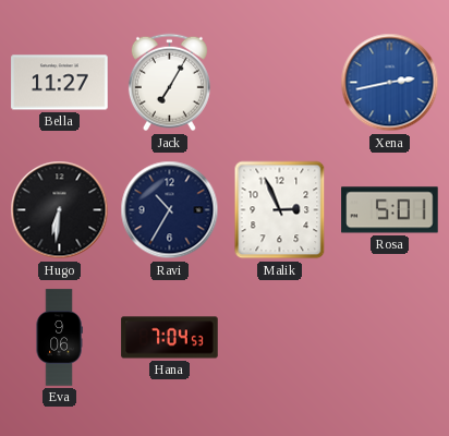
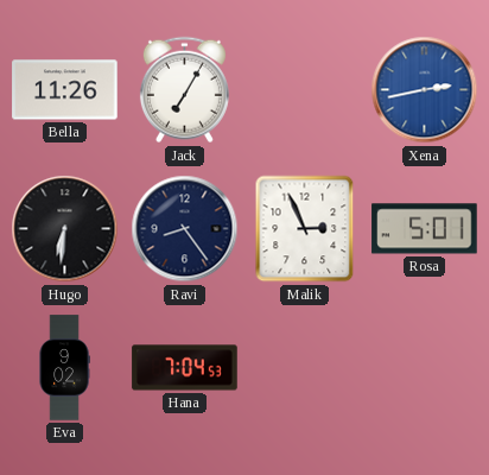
Bella: 11:27 -> 11:26 (65, 90)
Ravi: 10:35 -> 8:24 (185, 229)
Eva: 9:06 -> 9:02 (64, 368)
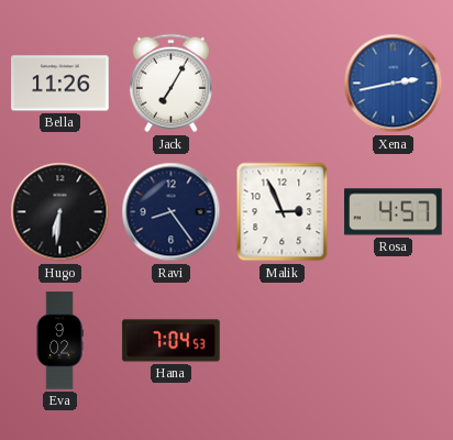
Rosa: 5:01 -> 4:57 (394, 212)
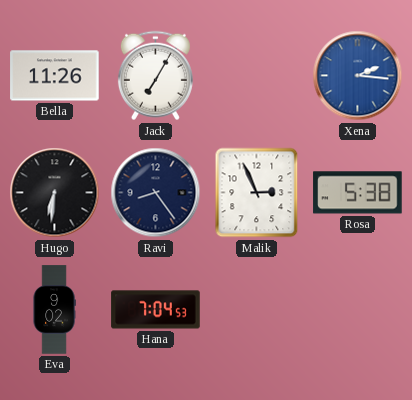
Xena: 2:43 -> 2:16 (358, 76)
Rosa: 4:57 -> 5:38 (358, 193)
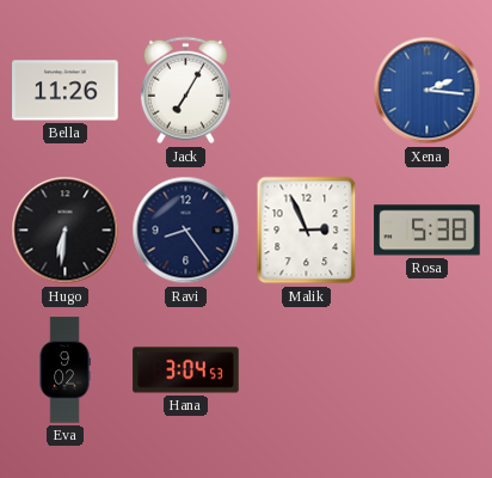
Hana: 7:04 -> 3:04 (186, 370)
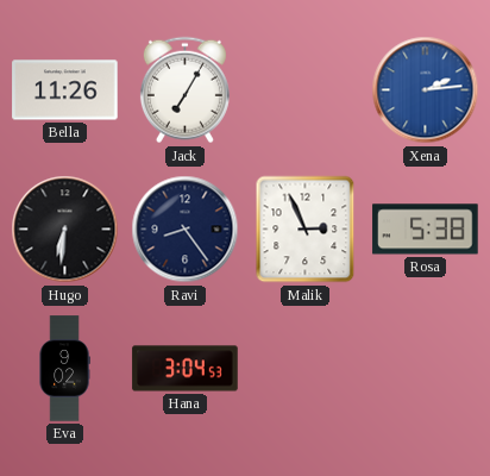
Xena: 2:16 -> 2:14 (426, 90)
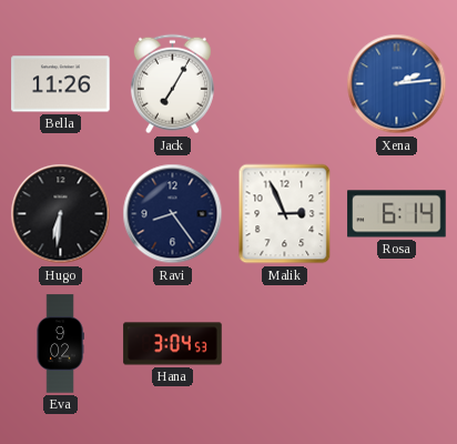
Rosa: 5:38 -> 6:14 (397, 214)
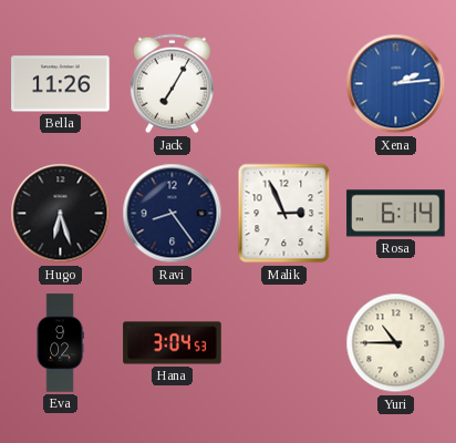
Hugo: 6:31 -> 6:27 (61, 214)
Yuri: none -> 10:45 (396, 343)
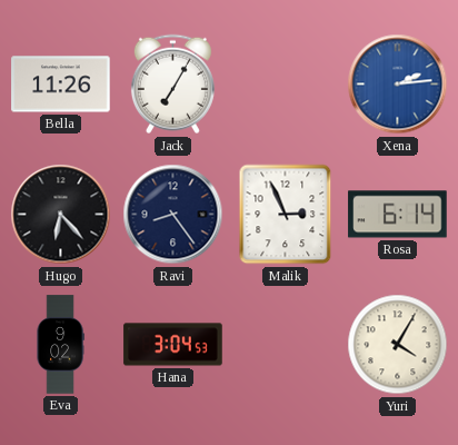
Hugo: 6:27 -> 6:23 (61, 215)
Yuri: 10:45 -> 4:05 (398, 345)
